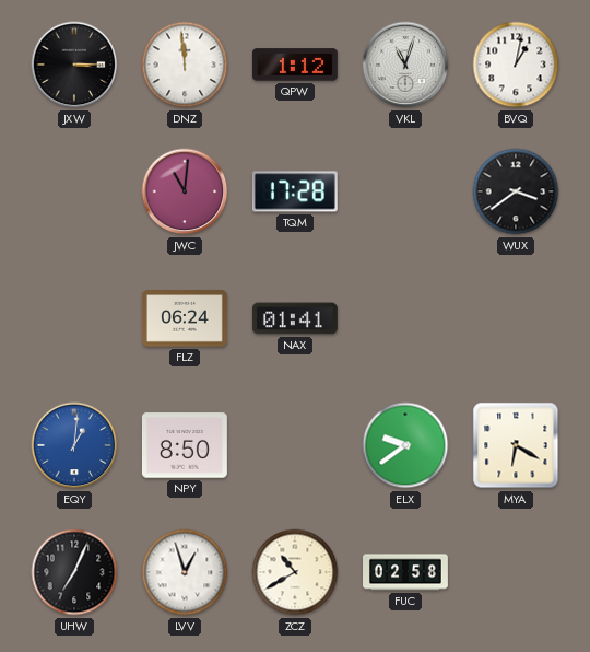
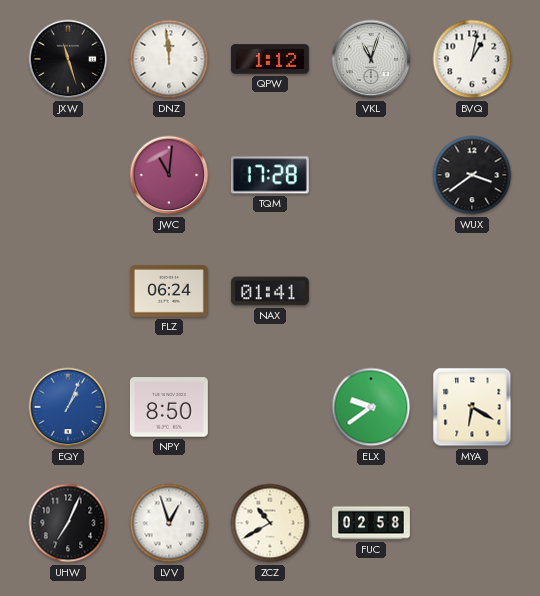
JXW: 3:15 -> 11:27 (68, 59)
EQY: 1:01 -> 1:04 (68, 407)
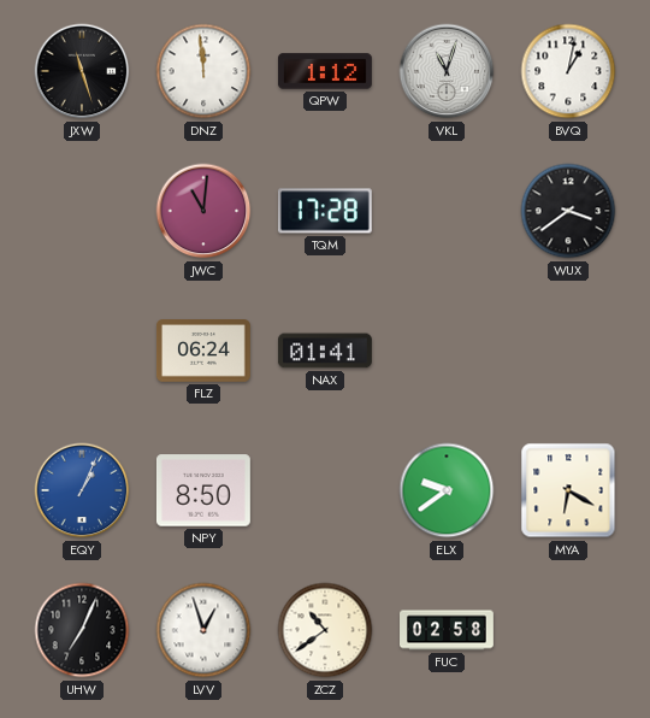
ZCZ: 10:40 -> 10:39 (325, 630)
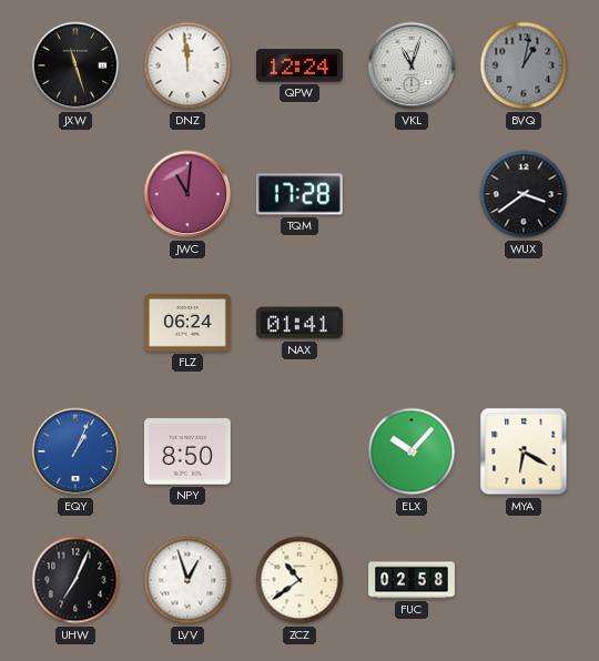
QPW: 1:12 -> 12:24 (299, 65)
BVQ dial: white -> grey (524, 65)
ELX: 9:39 -> 10:07 (412, 451)
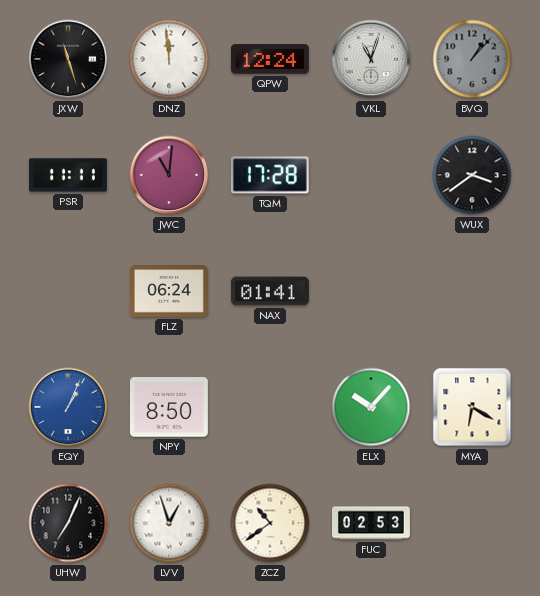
BVQ: 1:02 -> 1:07 (472, 59)
PSR: none -> 11:11 (68, 175)
FUC: 02:58 -> 02:53 (372, 523)
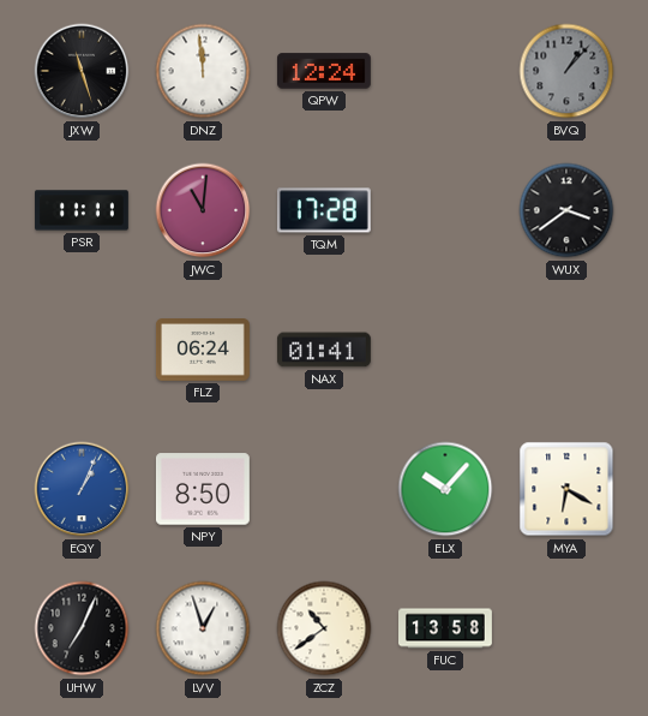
VKL: 11:03 -> none (371, 59)
FUC: 02:53 -> 13:58 (446, 628)
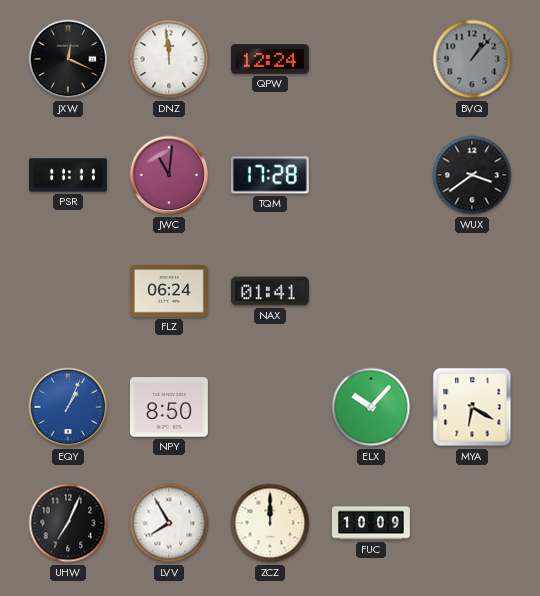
JXW: 11:27 -> 12:19 (68, 59)
LVV: 12:57 -> 7:55 (169, 523)
ZCZ: 10:39 -> 12:00 (270, 523)
FUC: 13:58 -> 10:09 (372, 523)
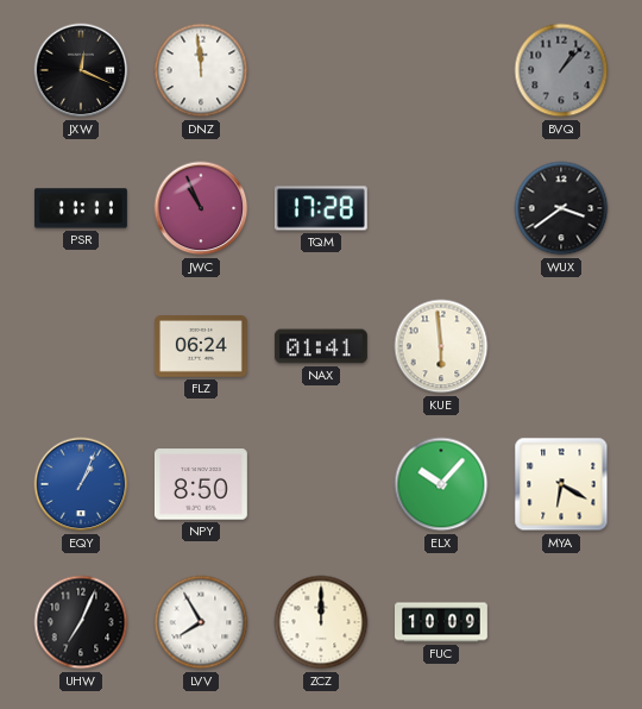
QPW: 12:24 -> none (270, 59)
JWC: 11:01 -> 10:56 (201, 208)
KUE: none -> 5:59 (441, 346)
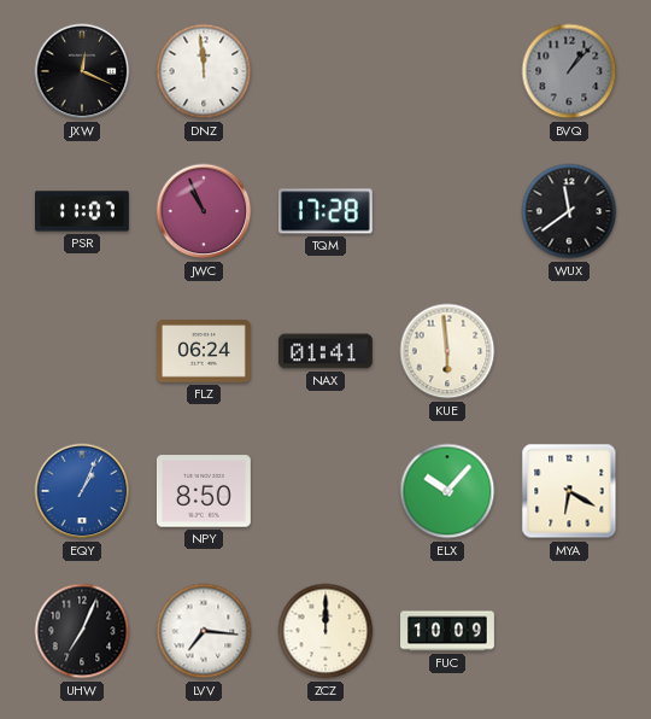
PSR: 11:11 -> 11:07 (82, 211)
WUX: 3:39 -> 11:39 (569, 211)
LVV: 7:55 -> 7:16 (204, 631)
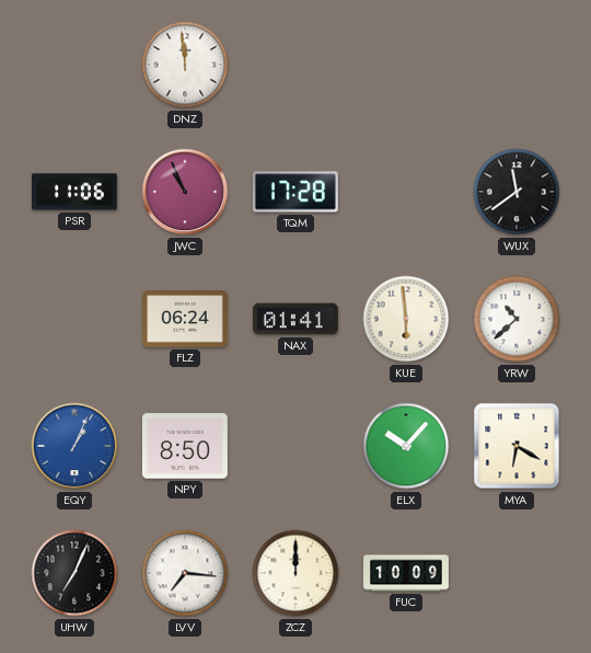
JXW: 12:19 -> none (82, 71)
BVQ: 1:07 -> none (569, 71)
PSR: 11:07 -> 11:06 (74, 192)
YRW: none -> 10:38 (517, 319)
